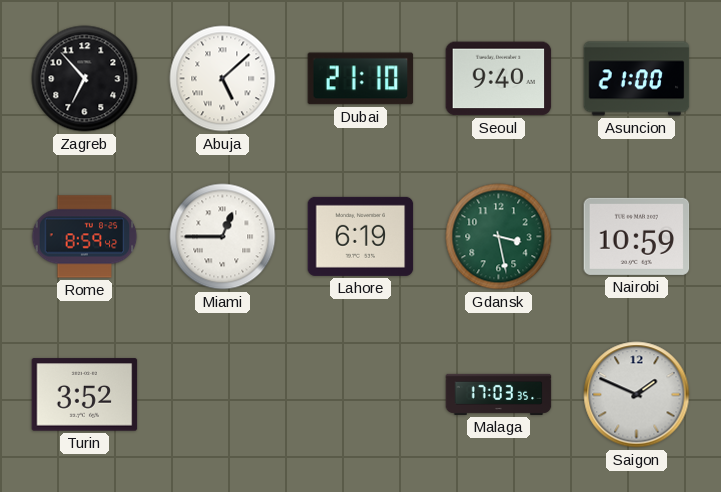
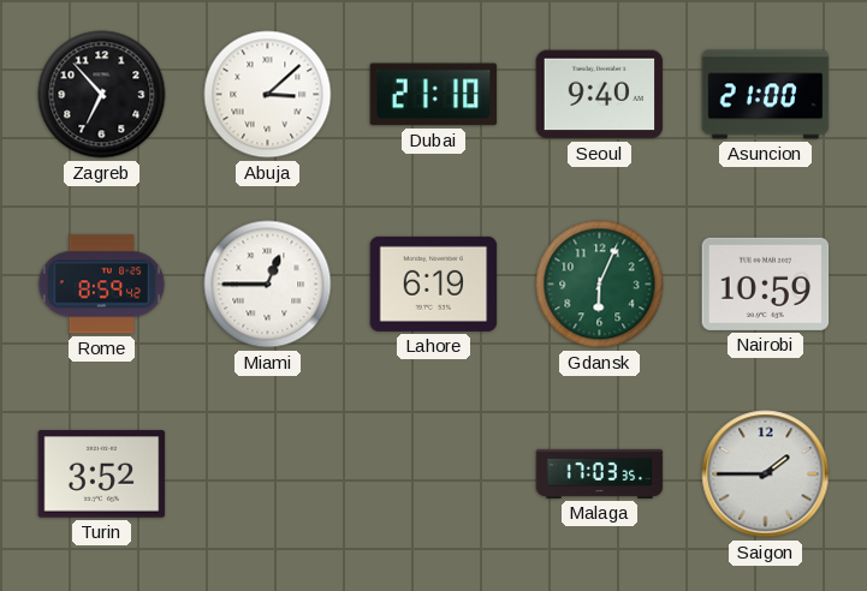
Abuja: 5:08 -> 3:08 (268, 95)
Gdansk: 3:28 -> 6:04 (600, 285)
Saigon: 1:49 -> 1:45 (766, 474)
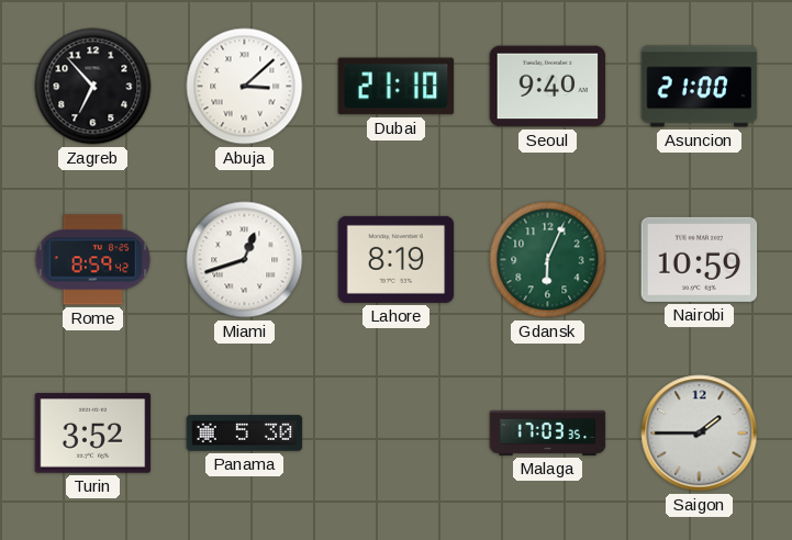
Miami: 12:45 -> 12:42 (245, 260)
Lahore: 6:19 -> 8:19 (397, 259)
Panama: none -> 5:30 (245, 434)
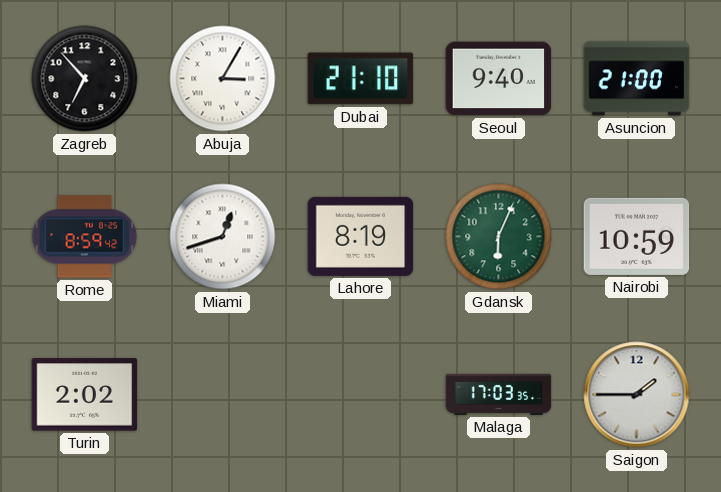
Abuja: 3:08 -> 3:05 (223, 79)
Turin: 3:52 -> 2:02 (85, 395)
Panama: 5:30 -> none (245, 434)
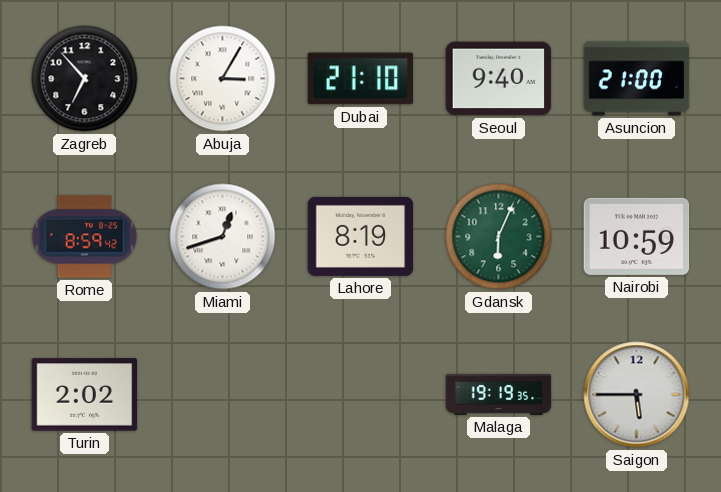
Malaga: 17:03 -> 19:19 (499, 394)
Saigon: 1:45 -> 5:45 (637, 395)
